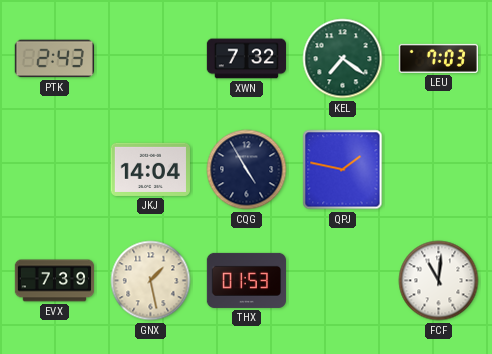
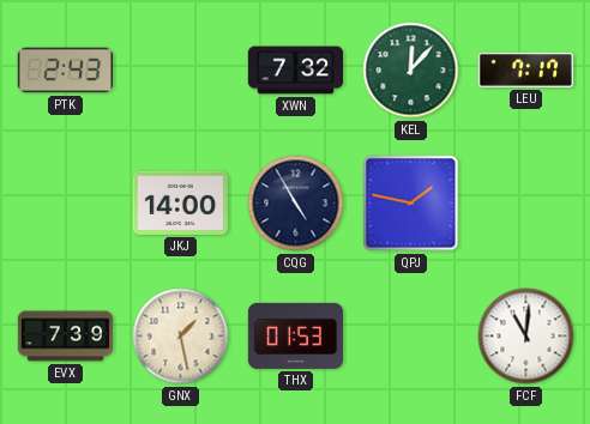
KEL: 7:21 -> 12:07 (411, 71)
LEU: 7:03 -> 7:17 (525, 69)
JKJ: 14:04 -> 14:00 (180, 202)
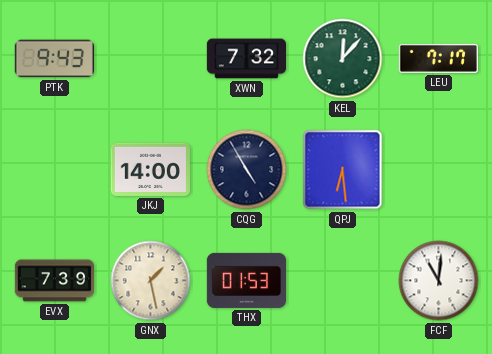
PTK: 2:43 -> 9:43 (54, 59)
QPJ: 1:47 -> 6:29 (343, 170)
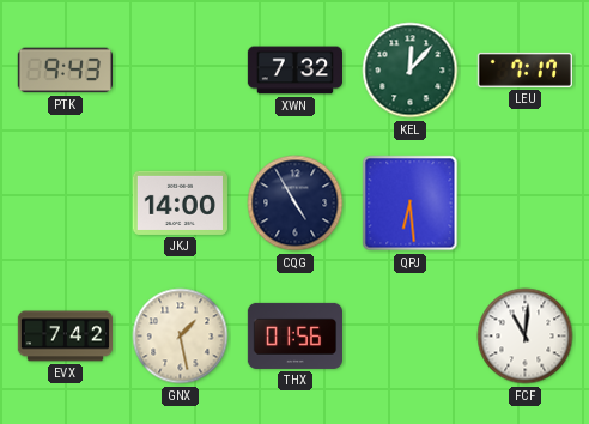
EVX: 7:39 -> 7:42 (65, 337)
THX: 01:53 -> 01:56 (294, 335)
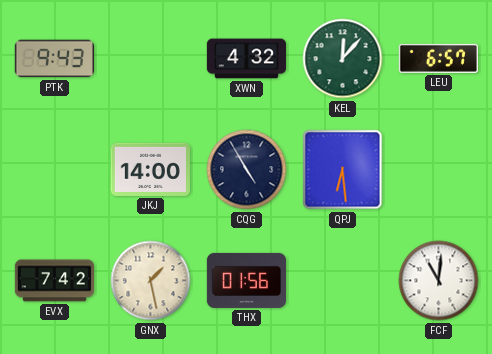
XWN: 7:32 -> 4:32 (246, 59)
LEU: 7:17 -> 6:57 (438, 58)
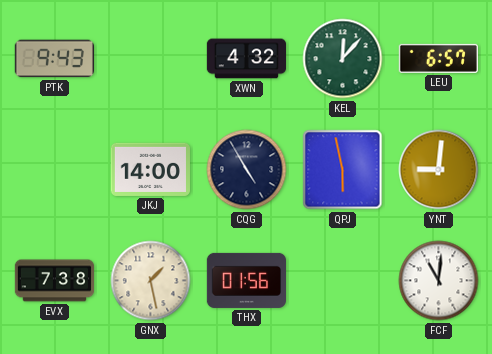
QPJ: 6:29 -> 5:58 (343, 170)
YNT: none -> 9:01 (439, 170)
EVX: 7:42 -> 7:38 (54, 281)
